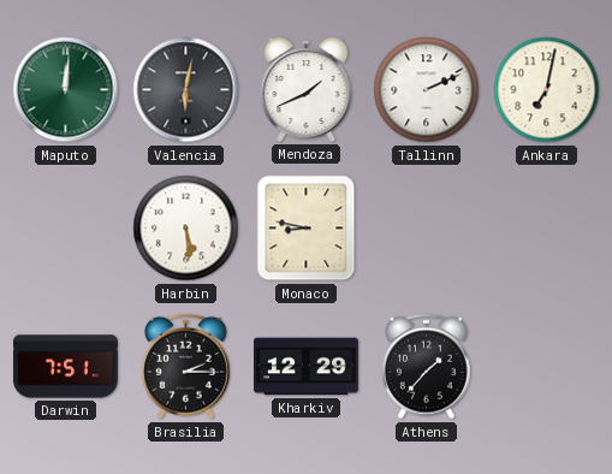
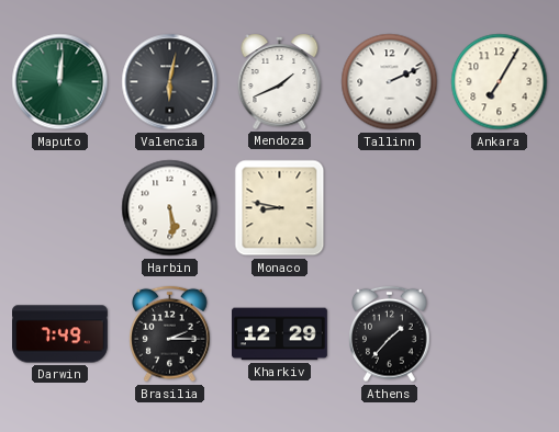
Ankara: 7:02 -> 7:05 (500, 82)
Darwin: 7:51 -> 7:49 (60, 334)
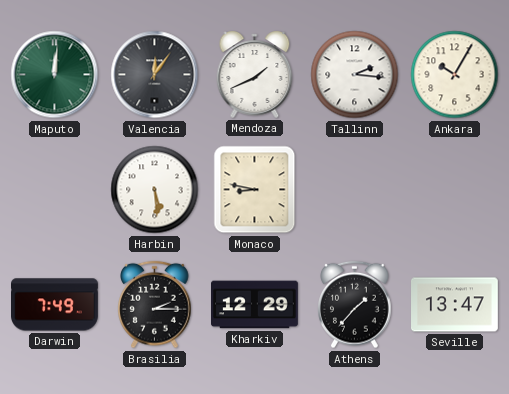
Valencia: 6:02 -> 12:06 (155, 75)
Tallinn: 2:11 -> 2:16 (355, 75)
Ankara: 7:05 -> 10:05 (455, 75)
Seville: none -> 13:47 (455, 305)
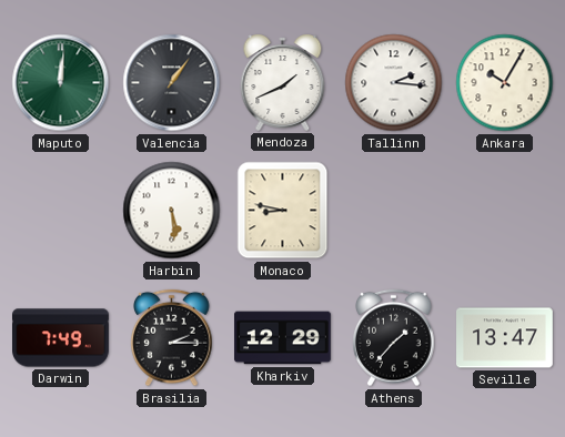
Valencia: 12:06 -> 1:06 (172, 83)
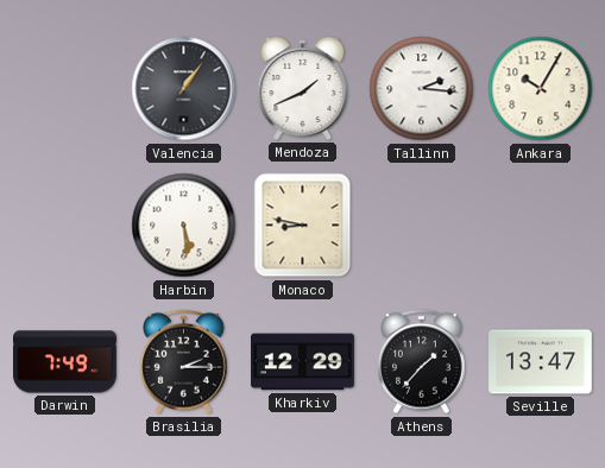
Maputo: 12:01 -> none (61, 83)
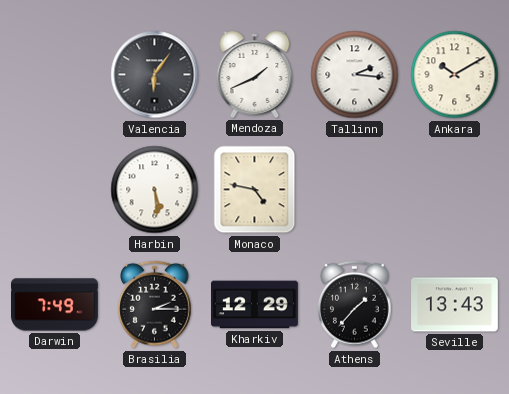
Valencia: 1:06 -> 6:06 (155, 75)
Ankara: 10:05 -> 10:10 (455, 75)
Monaco: 8:47 -> 4:47 (255, 190)
Seville: 13:47 -> 13:43 (455, 305)
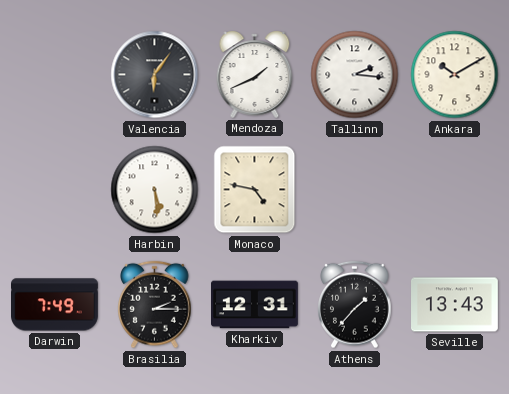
Kharkiv: 12:29 -> 12:31 (255, 305)
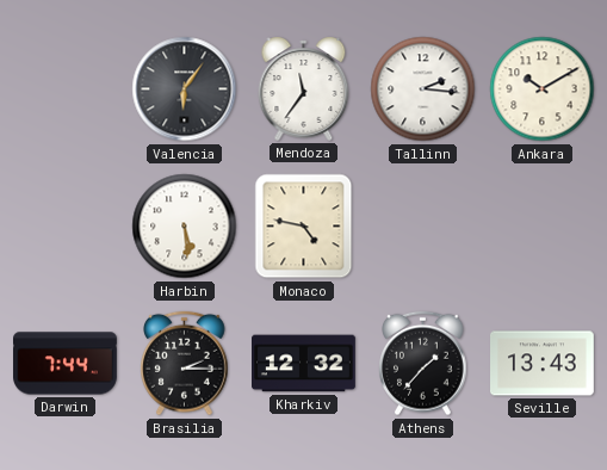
Mendoza: 1:41 -> 11:36 (304, 88)
Darwin: 7:49 -> 7:44 (66, 364)
Kharkiv: 12:31 -> 12:32 (304, 364)
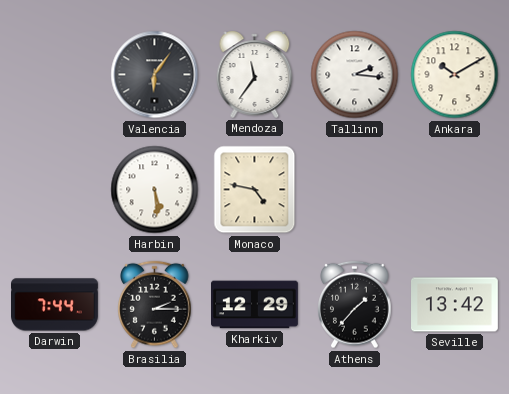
Kharkiv: 12:32 -> 12:29 (255, 305)
Seville: 13:43 -> 13:42 (455, 305)
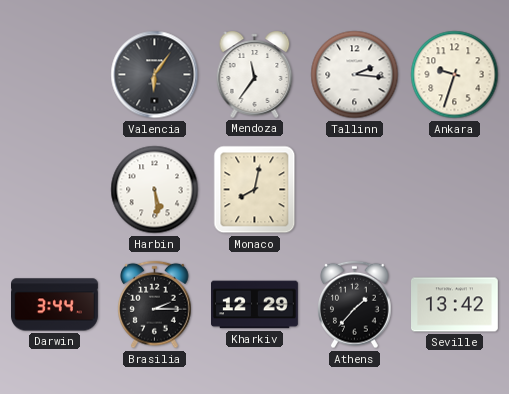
Ankara: 10:10 -> 9:33 (455, 75)
Monaco: 4:47 -> 8:02 (255, 190)
Darwin: 7:44 -> 3:44 (55, 305)
